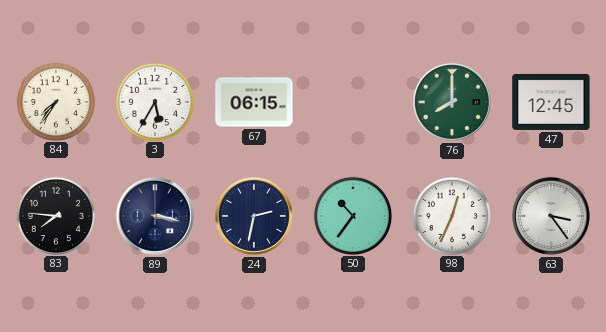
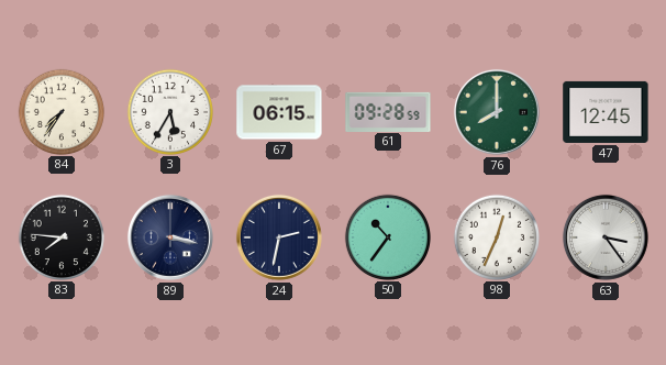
61: none -> 09:28 (388, 111)
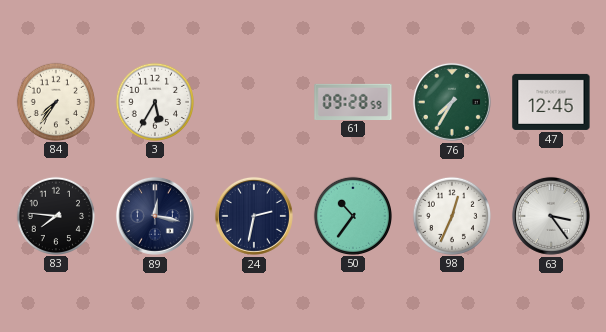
67: 06:15 -> none (279, 112)
76: 8:00 -> 7:35 (452, 102)
89: 3:17 -> 12:17 (155, 216)
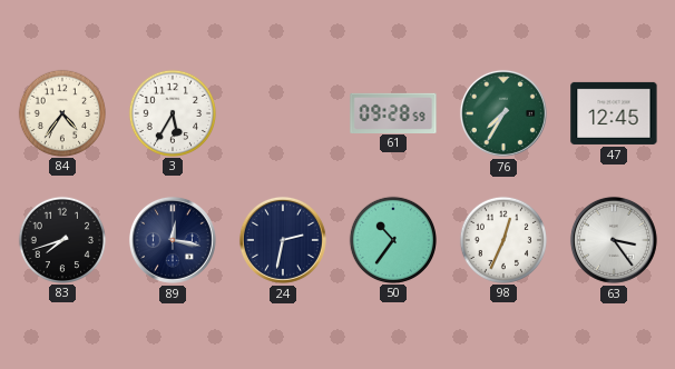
84: 7:36 -> 4:36 (61, 112)
83: 7:46 -> 7:42 (61, 239)
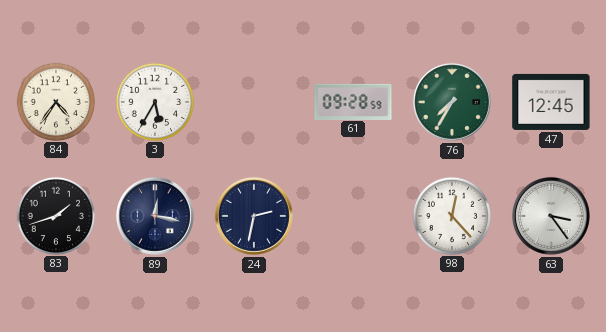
83: 7:42 -> 1:42 (55, 215)
50: 10:36 -> none (392, 239)
98: 12:34 -> 12:23 (451, 215)
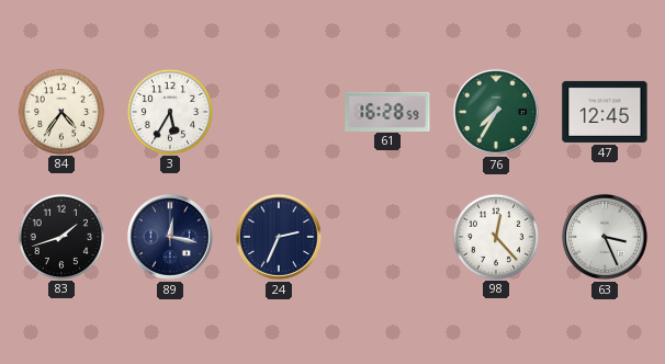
61: 09:28 -> 16:28 (387, 111)
24: 2:32 -> 2:34 (279, 237)
63: 3:24 -> 3:26 (605, 237)
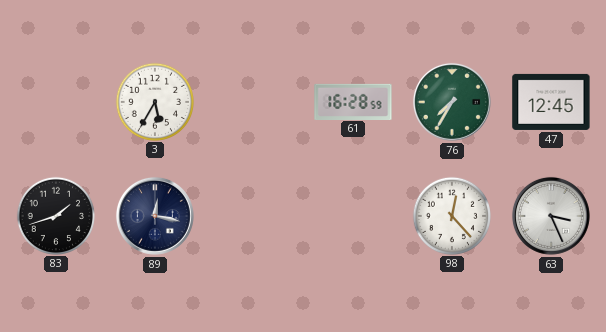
84: 4:36 -> none (60, 111)
24: 2:34 -> none (279, 237)
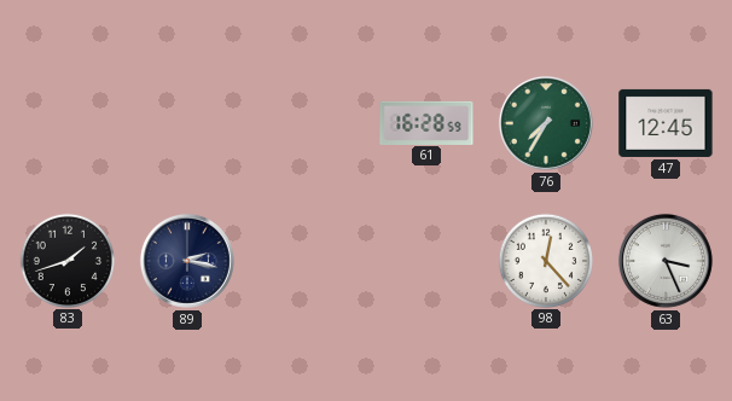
3: 5:35 -> none (154, 101)
89: 12:17 -> 2:17 (187, 261)
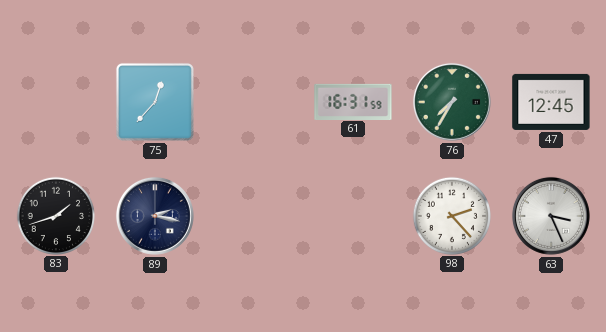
75: none -> 12:37 (155, 102)
61: 16:28 -> 16:31 (353, 101)
98: 12:23 -> 2:23 (451, 215)
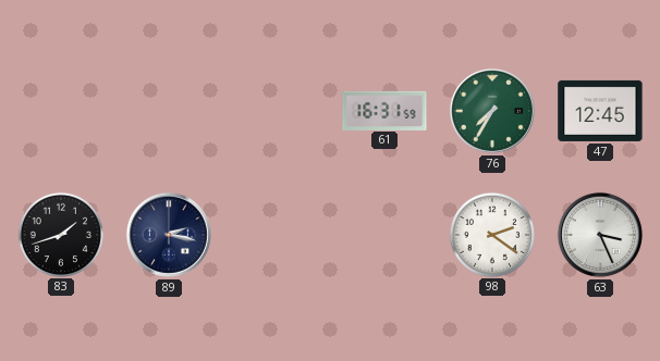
75: 12:37 -> none (155, 102)
98: 2:23 -> 2:21 (491, 234)
